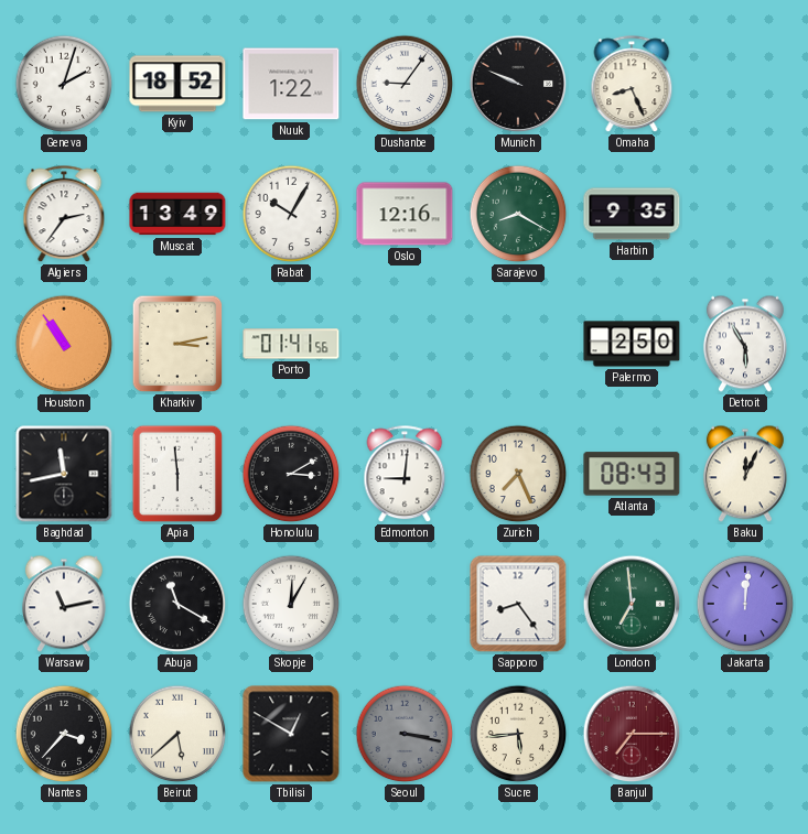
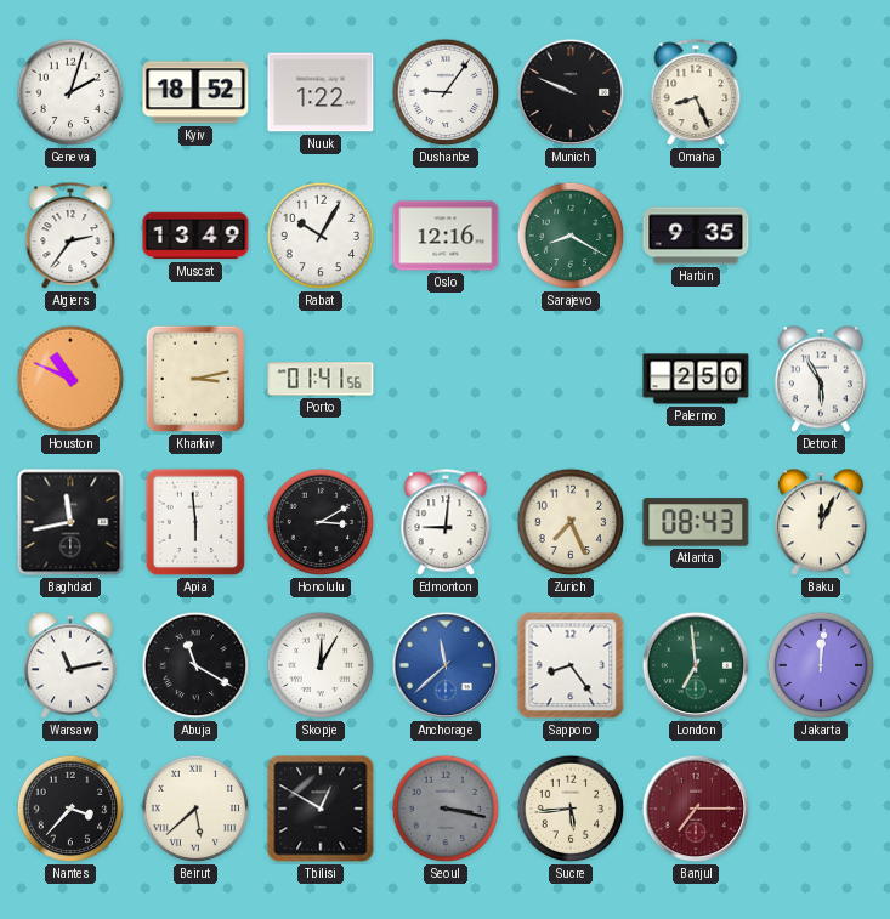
Houston: 10:54 -> 10:49 (70, 379)
Anchorage: none -> 11:38 (446, 665)
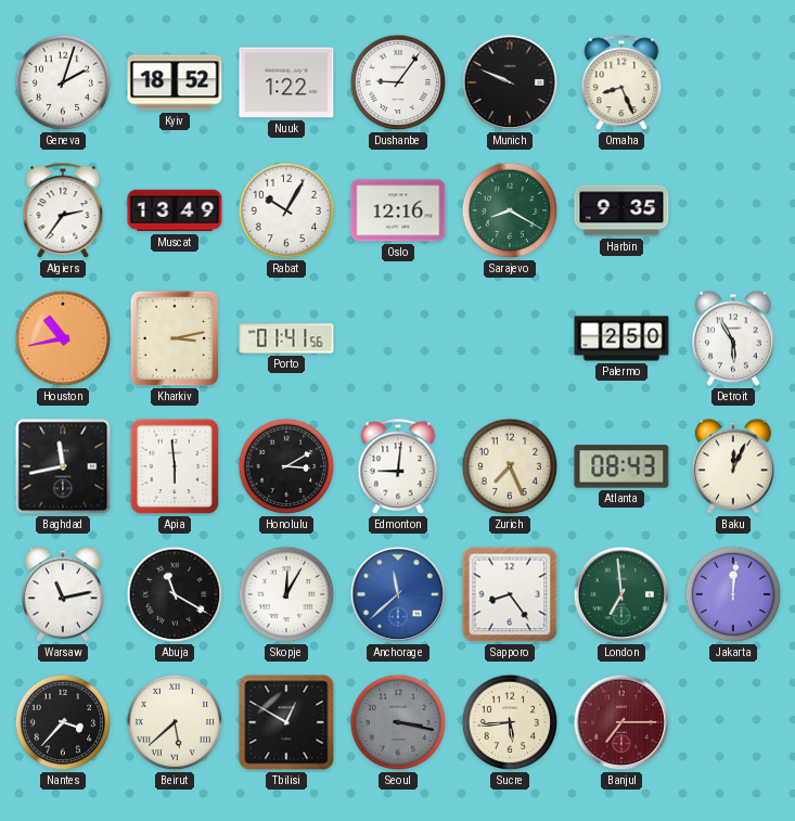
Houston: 10:49 -> 10:43 (63, 338)
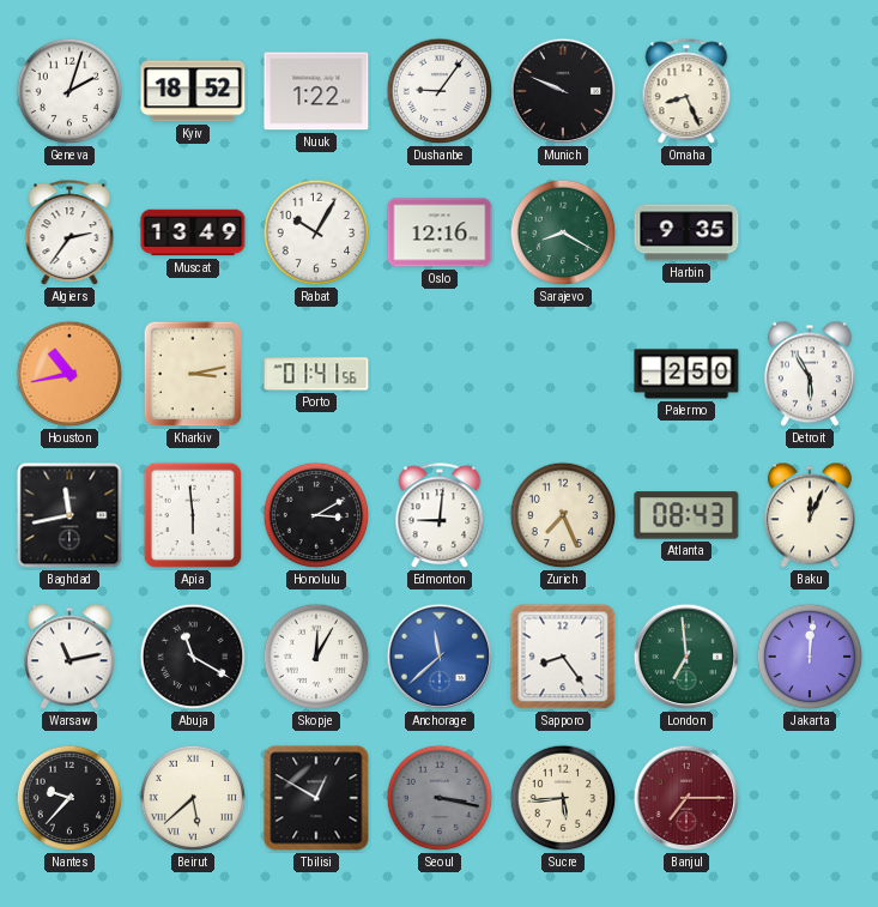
Nantes: 3:37 -> 9:37 (69, 798)
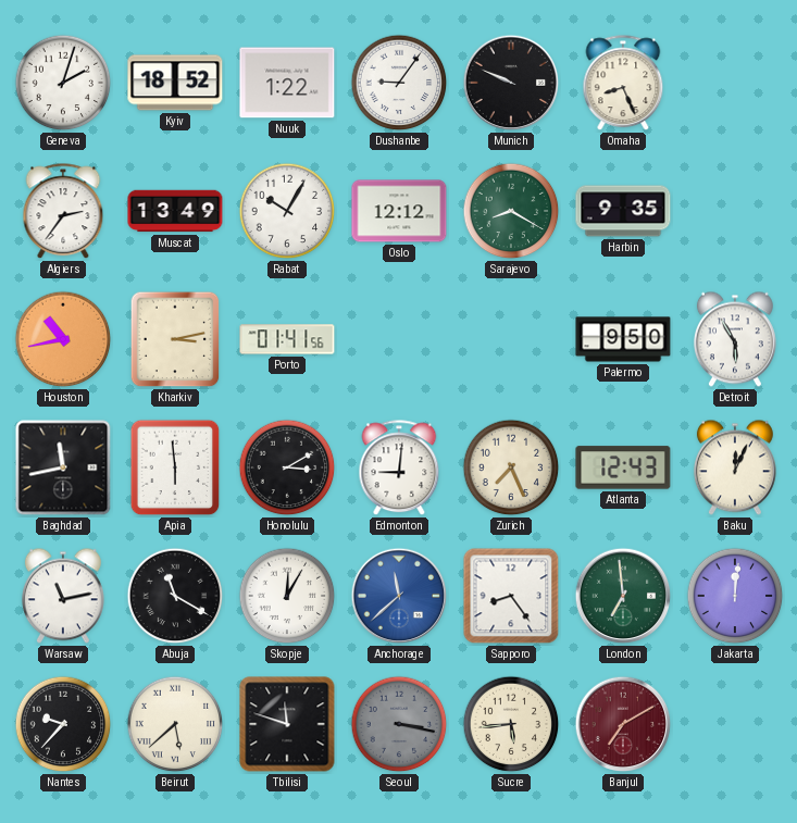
Oslo: 12:16 -> 12:12 (399, 211)
Palermo: 2:50 -> 9:50 (623, 339)
Atlanta: 08:43 -> 12:43 (623, 467)
Tbilisi: 12:50 -> 11:48 (287, 724)
Banjul: 7:15 -> 7:10 (623, 724)
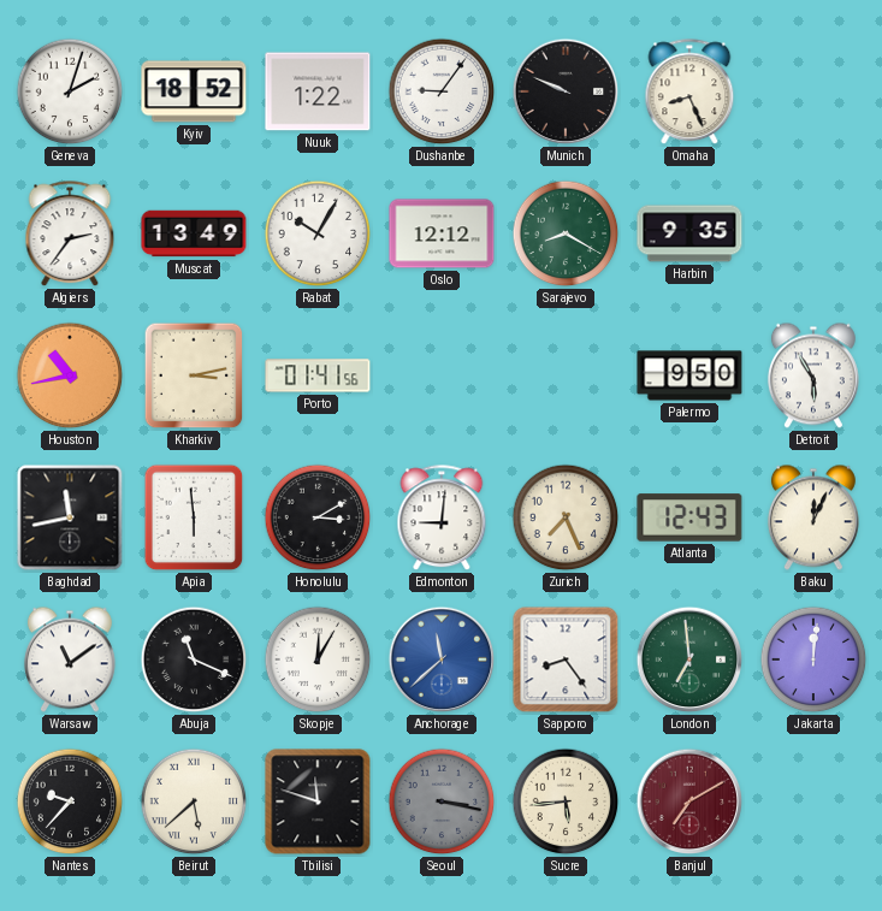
Warsaw: 11:13 -> 11:09 (70, 659)
Abuja: 11:20 -> 11:19 (194, 659)
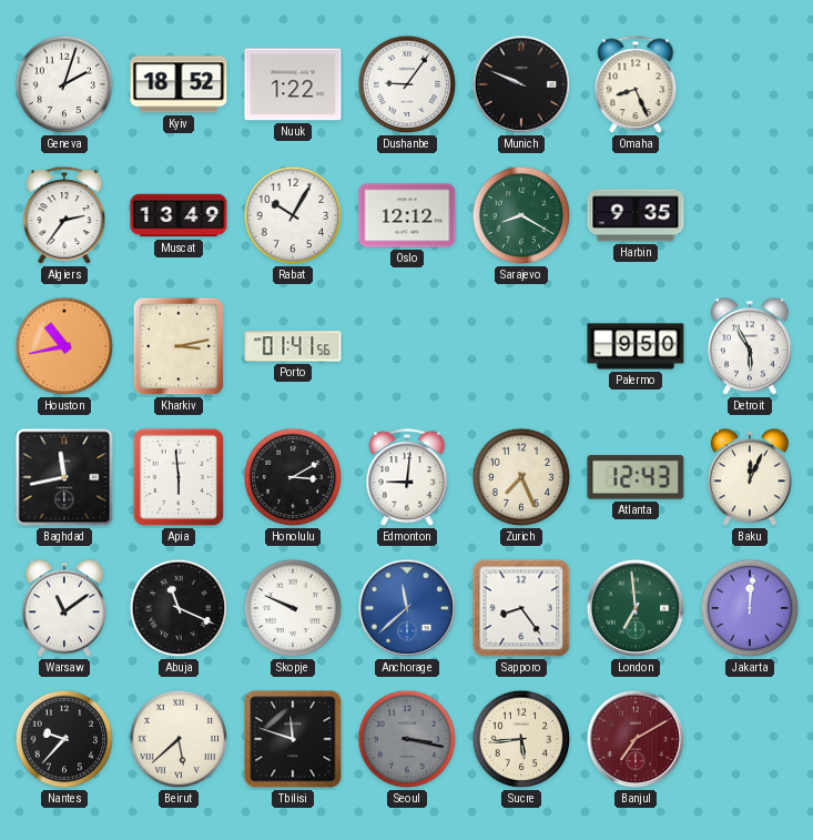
Skopje: 12:05 -> 9:49 (293, 608)
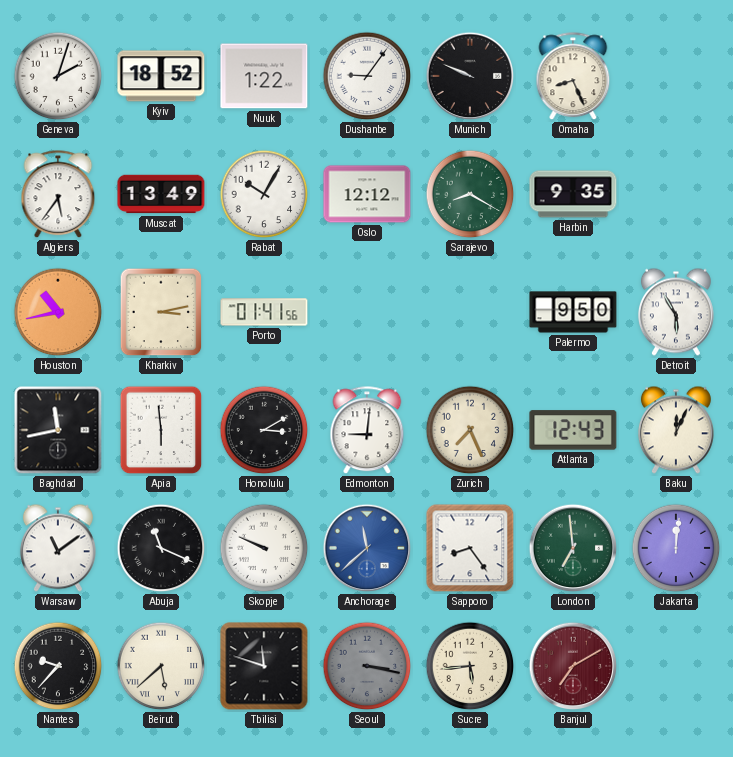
Algiers: 2:36 -> 5:36 (58, 195)
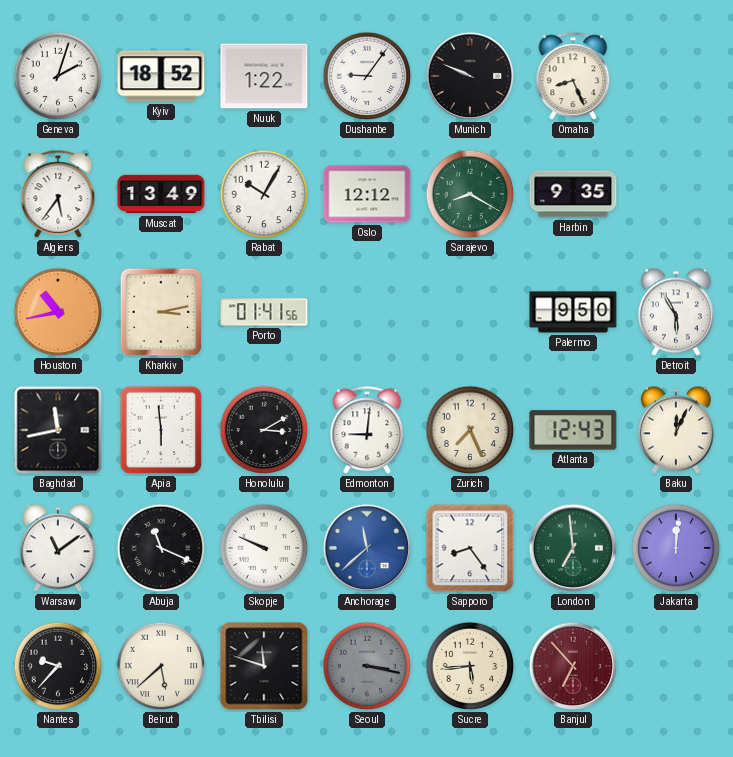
Banjul: 7:10 -> 6:53 (573, 666)
